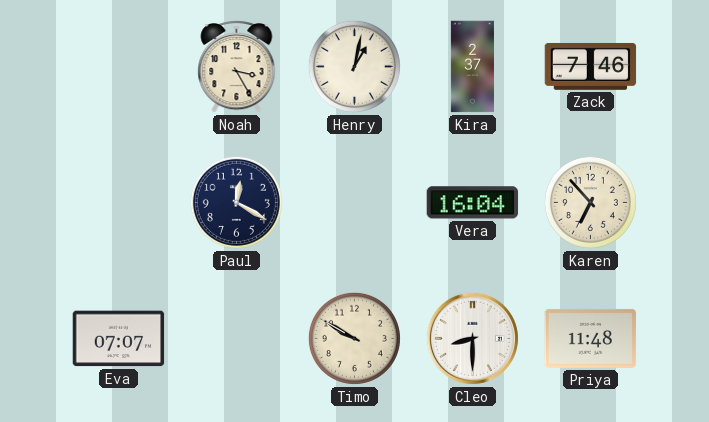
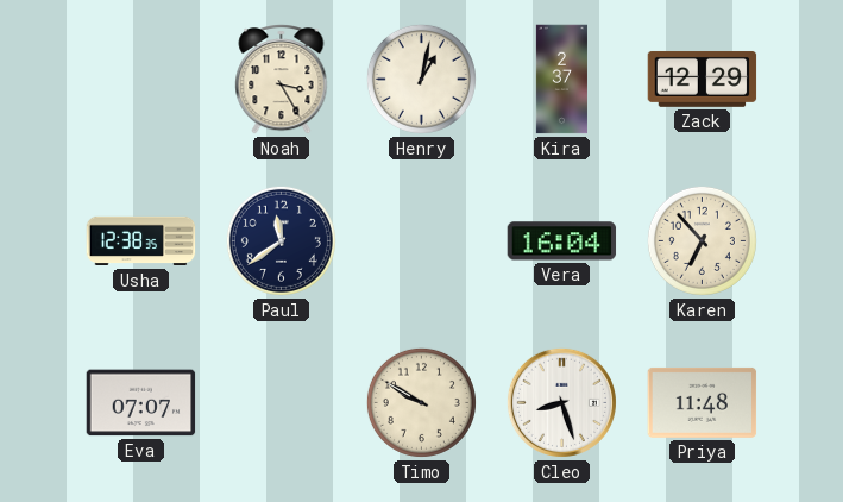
Zack: 7:46 -> 12:29 (703, 79)
Usha: none -> 12:38 (141, 241)
Paul: 12:20 -> 11:39 (281, 240)
Cleo: 8:30 -> 8:27 (561, 402)
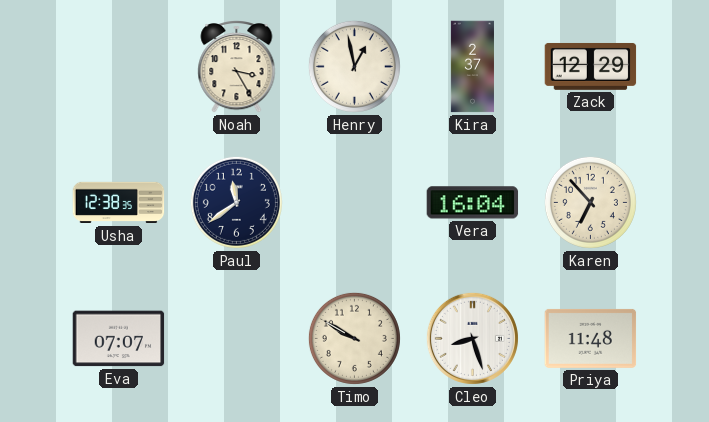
Henry: 1:02 -> 12:58 (354, 66)
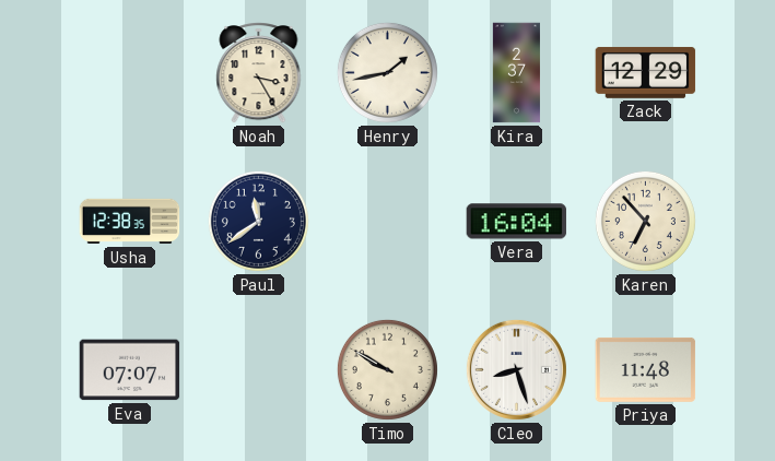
Henry: 12:58 -> 1:43 (387, 72)
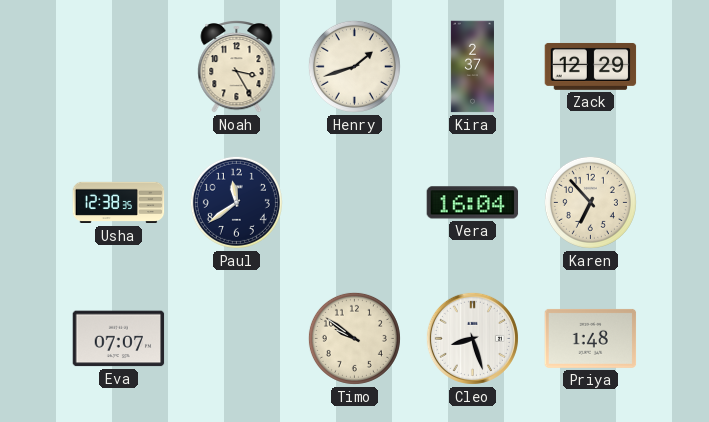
Henry: 1:43 -> 1:42 (354, 66)
Timo: 9:50 -> 9:51 (354, 338)
Priya: 11:48 -> 1:48 (591, 338)
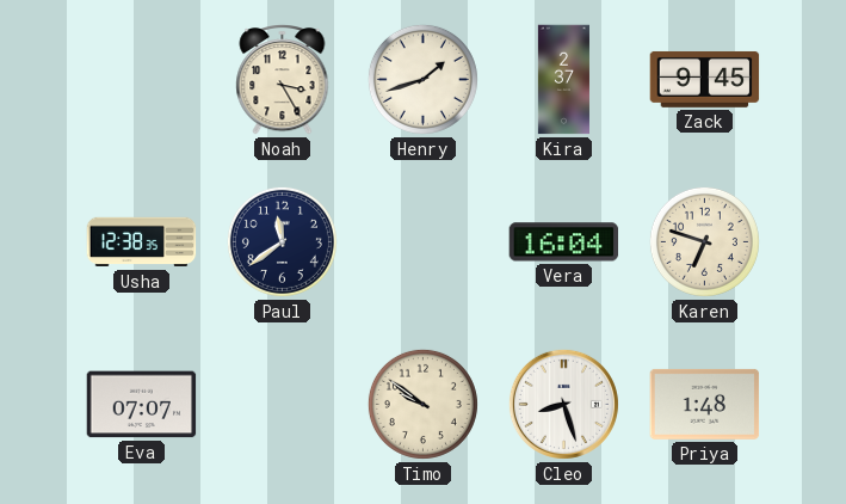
Zack: 12:29 -> 9:45 (705, 79)
Karen: 6:53 -> 6:48 (704, 241)
